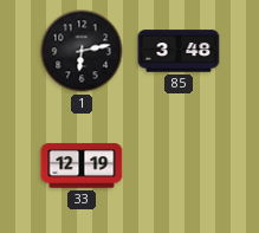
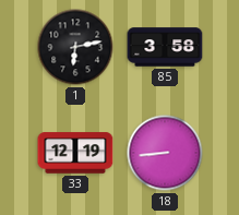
85: 3:48 -> 3:58 (165, 47)
18: none -> 8:44 (165, 153)
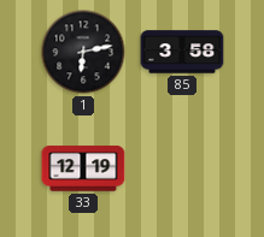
18: 8:44 -> none (165, 153)
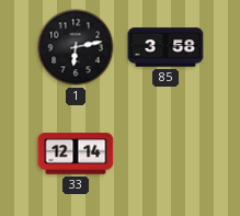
33: 12:19 -> 12:14 (76, 154)
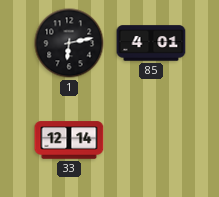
85: 3:58 -> 4:01 (151, 43)
